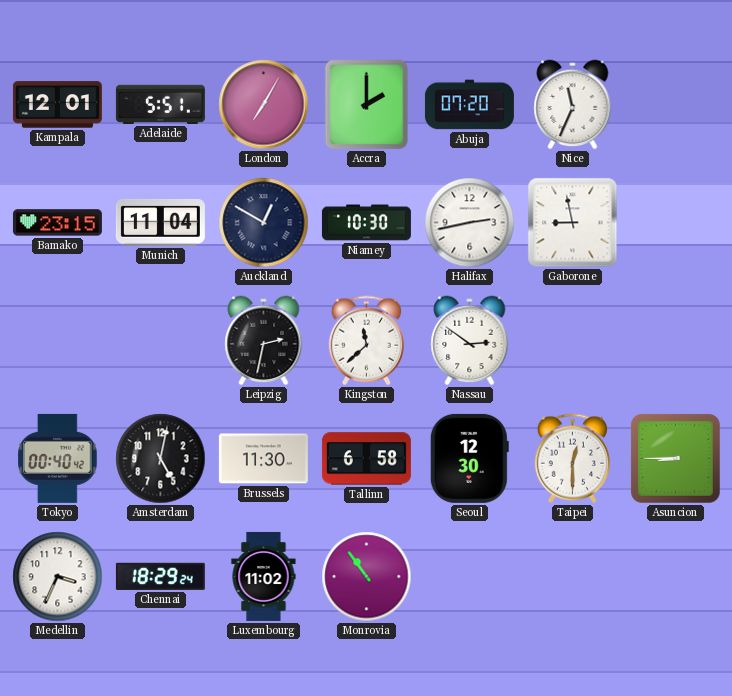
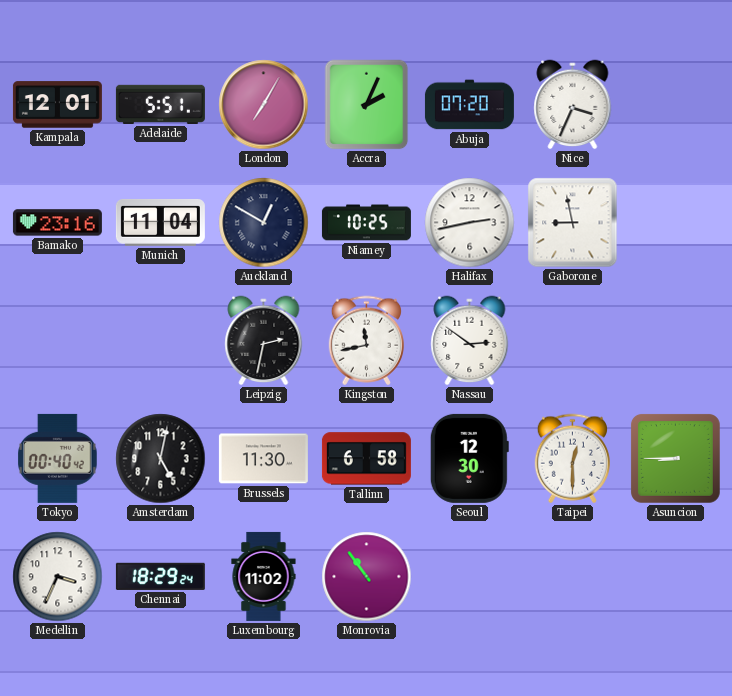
Accra: 2:00 -> 2:04 (367, 105)
Nice: 11:34 -> 3:34 (573, 105)
Bamako: 23:15 -> 23:16 (57, 223)
Niamey: 10:30 -> 10:25 (366, 223)
Kingston: 11:38 -> 11:43 (366, 341)
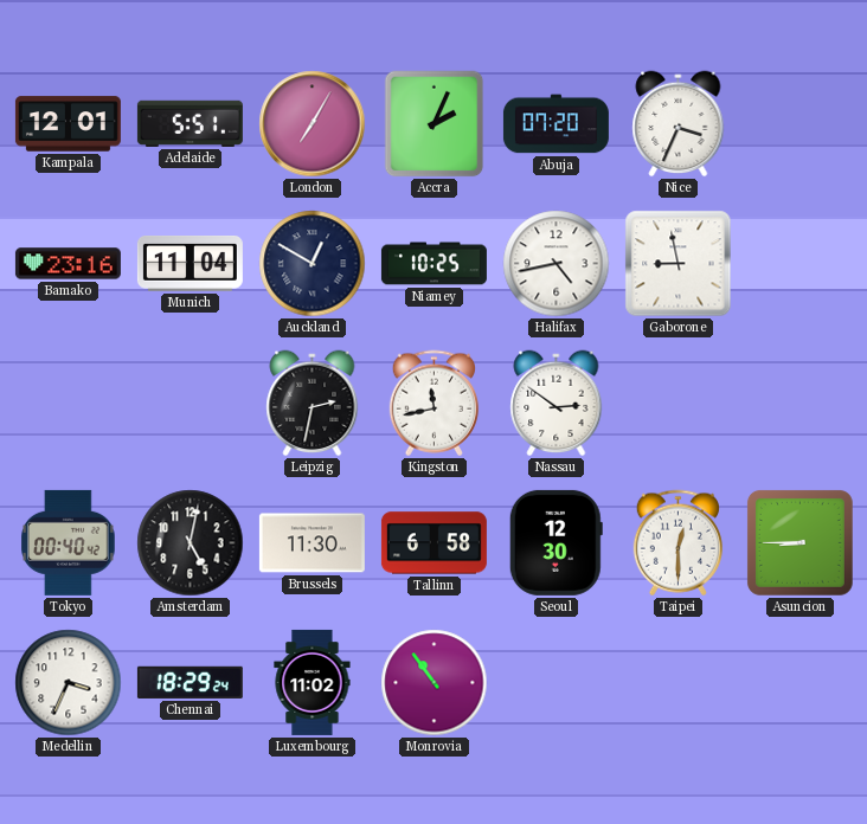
Halifax: 2:43 -> 4:43 (557, 264)
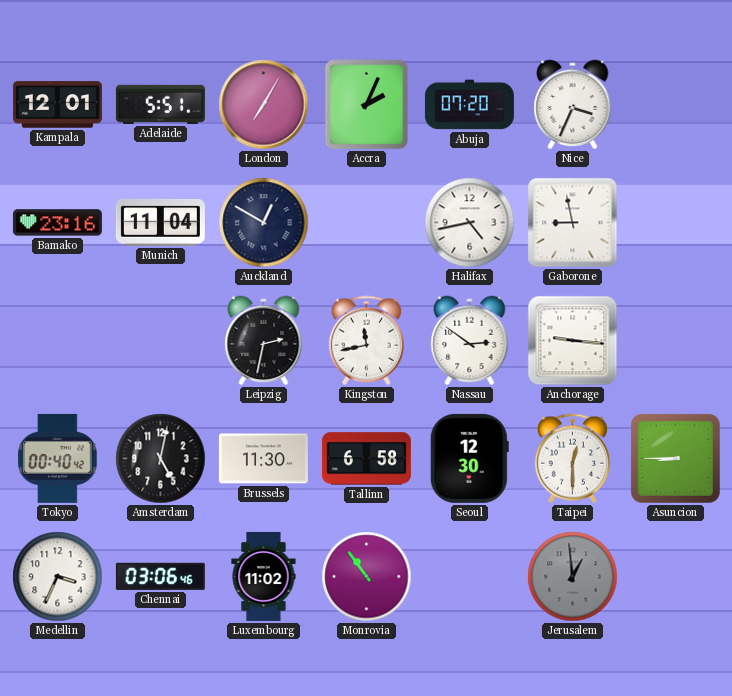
Niamey: 10:25 -> none (433, 264)
Anchorage: none -> 9:16 (573, 341)
Chennai: 18:29 -> 03:06 (160, 576)
Jerusalem: none -> 12:59 (573, 577)
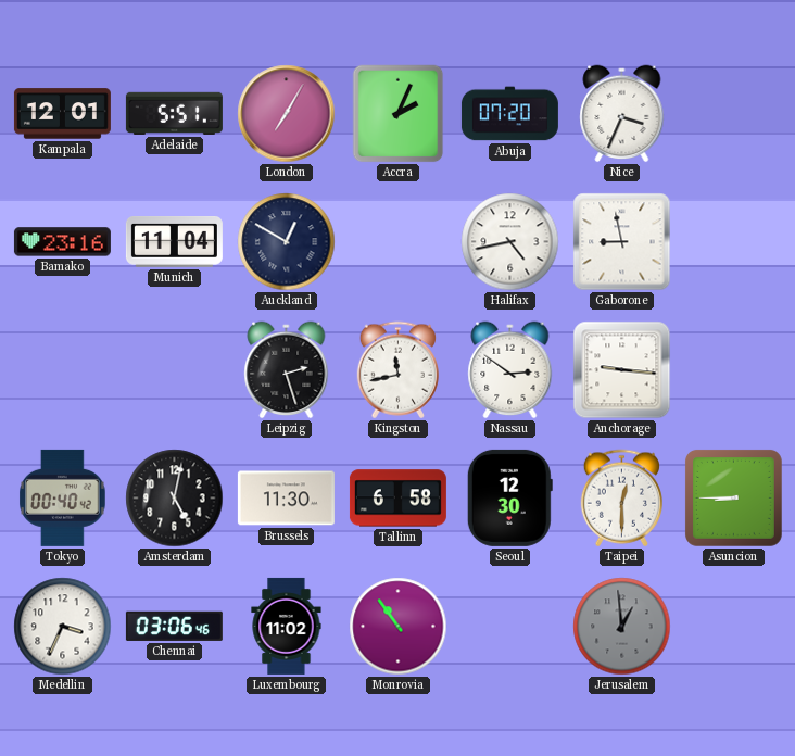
Leipzig: 2:32 -> 2:27 (287, 370)
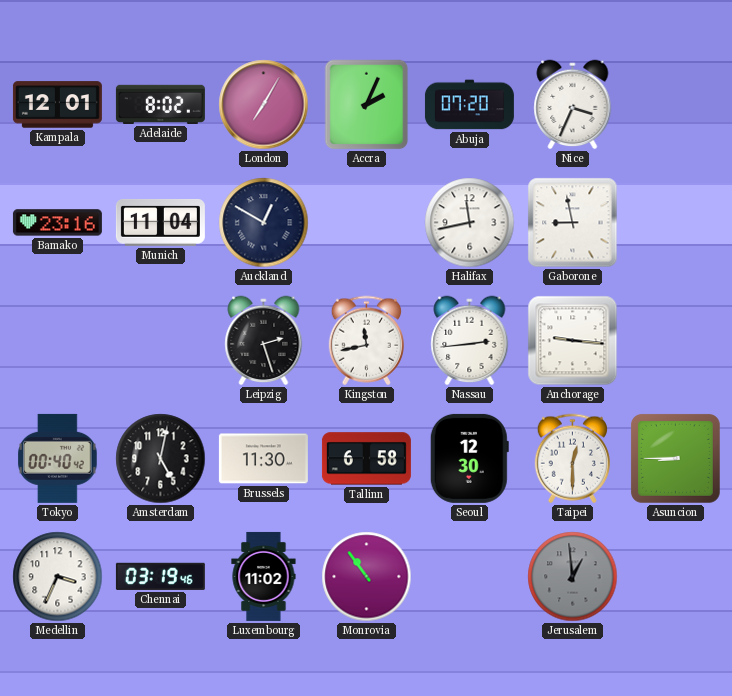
Adelaide: 5:51 -> 8:02 (160, 104)
Halifax: 4:43 -> 11:43 (470, 223)
Nassau: 2:51 -> 2:44 (470, 341)
Chennai: 03:06 -> 03:19 (160, 576)
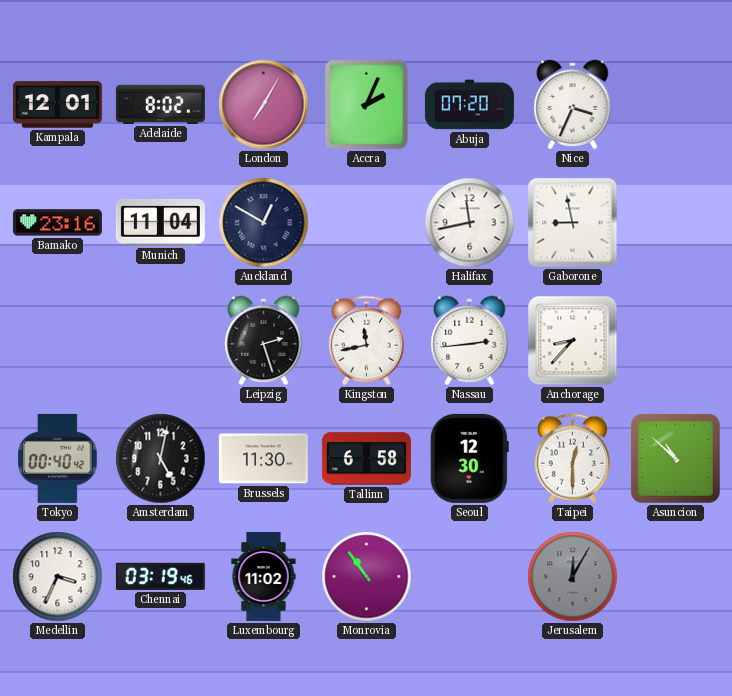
Anchorage: 9:16 -> 8:37 (573, 341)
Asuncion: 8:45 -> 10:52 (675, 458)
Jerusalem: 12:59 -> 12:05 (573, 577)
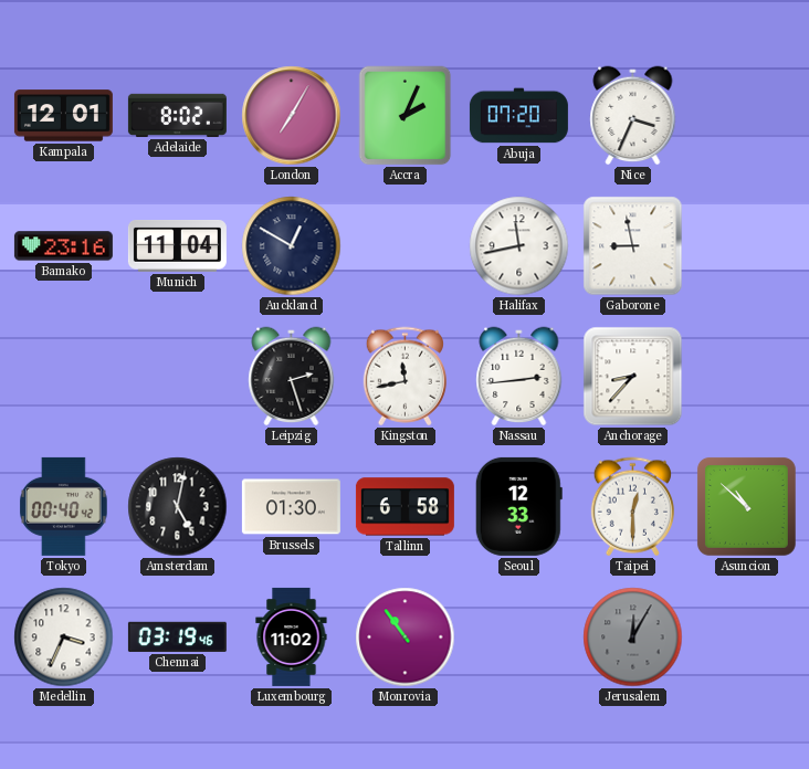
Brussels: 11:30 -> 01:30 (291, 507)
Seoul: 12:30 -> 12:33 (518, 506)
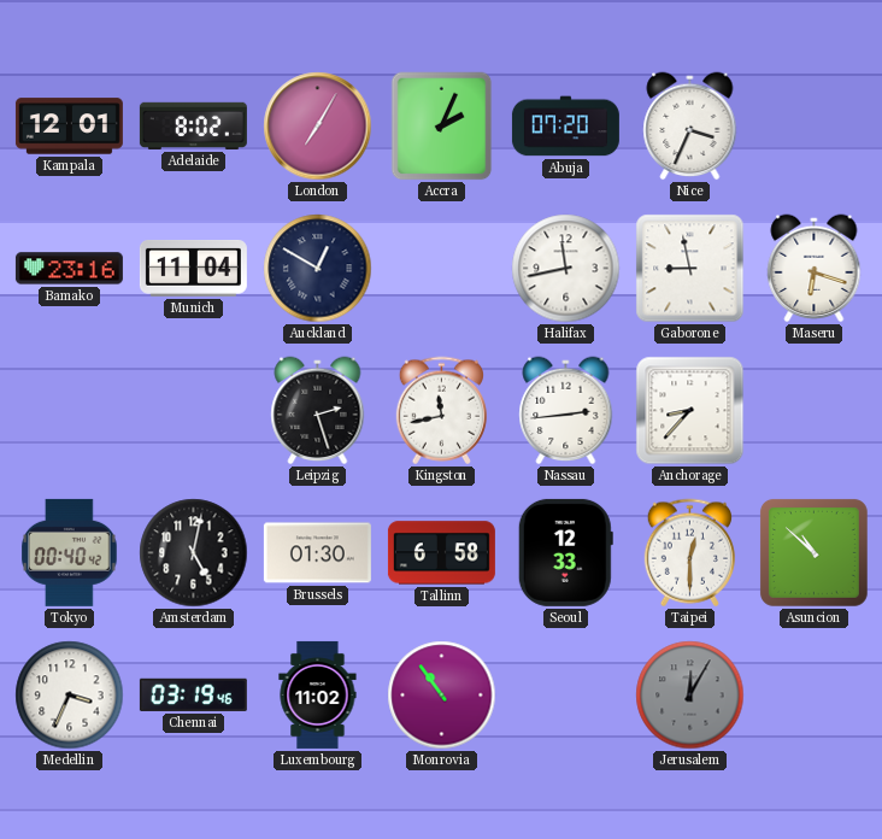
Maseru: none -> 6:18 (815, 269)
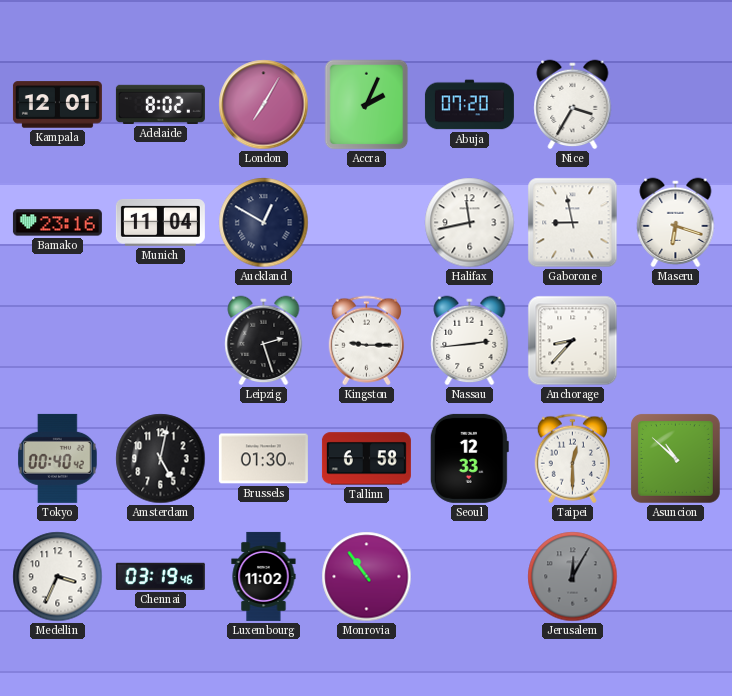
Nice: 3:34 -> 3:35 (573, 105)
Kingston: 11:43 -> 9:15 (366, 341)
